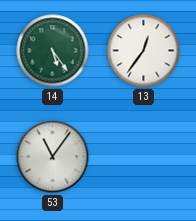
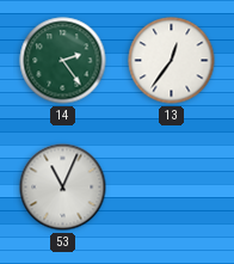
14: 5:24 -> 2:24 (63, 61)
53: 11:06 -> 11:04 (63, 188)
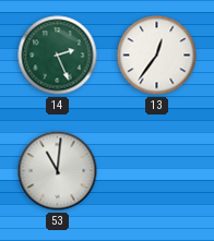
14: 2:24 -> 2:26 (58, 56)
53: 11:04 -> 11:01 (58, 171)
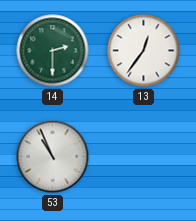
14: 2:26 -> 2:30 (53, 51)
53: 11:01 -> 10:56 (53, 157)
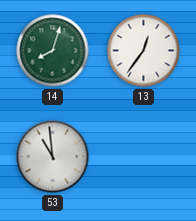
14: 2:30 -> 8:03 (53, 51)
53: 10:56 -> 10:59 (53, 157)
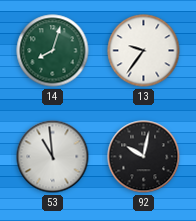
13: 12:36 -> 9:36 (144, 51)
92: none -> 10:02 (144, 157)
